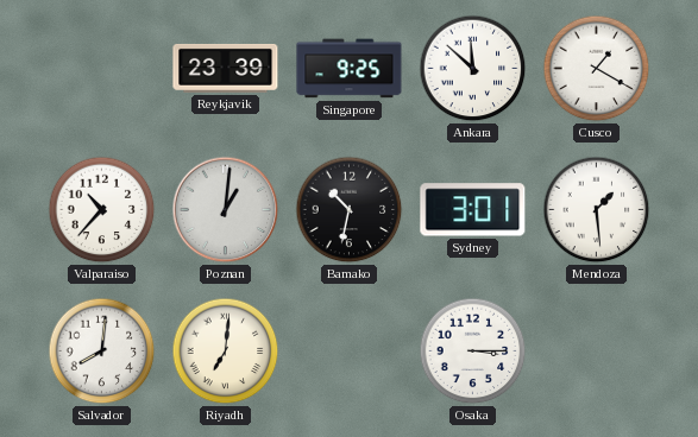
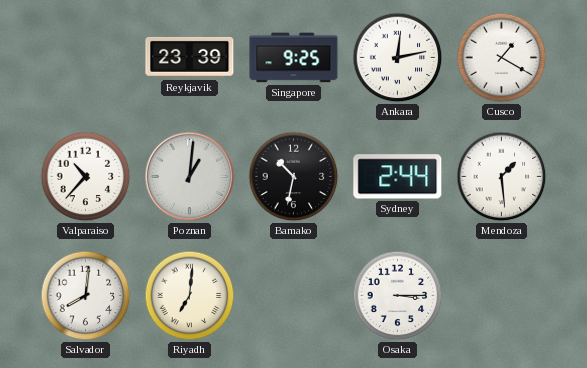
Ankara: 11:52 -> 12:13 (398, 58)
Sydney: 3:01 -> 2:44 (398, 177)
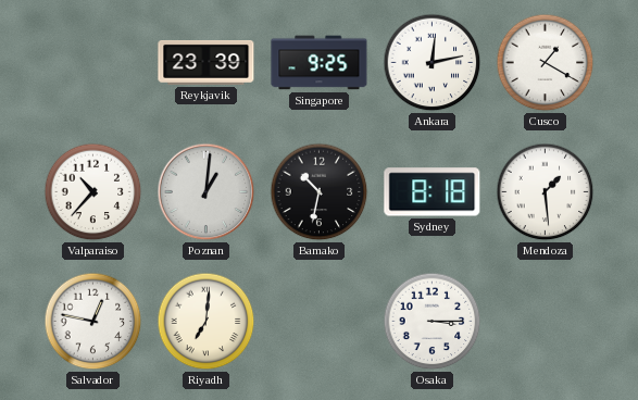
Sydney: 2:44 -> 8:18 (433, 192)
Salvador: 8:01 -> 12:47 (93, 322)
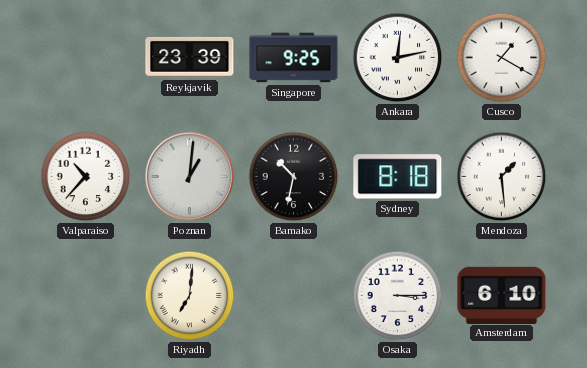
Salvador: 12:47 -> none (93, 322)
Amsterdam: none -> 6:10 (502, 295)
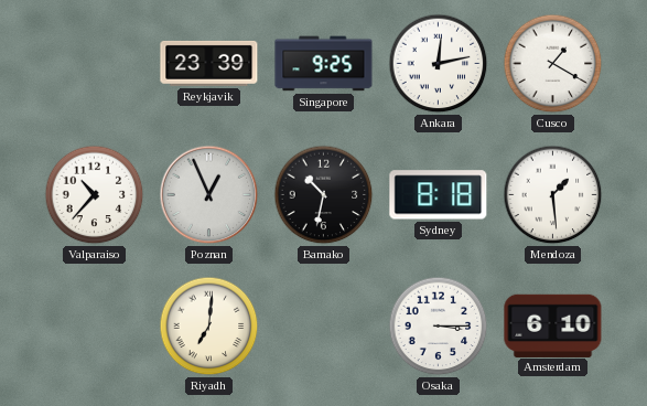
Poznan: 1:01 -> 12:56 (209, 195)
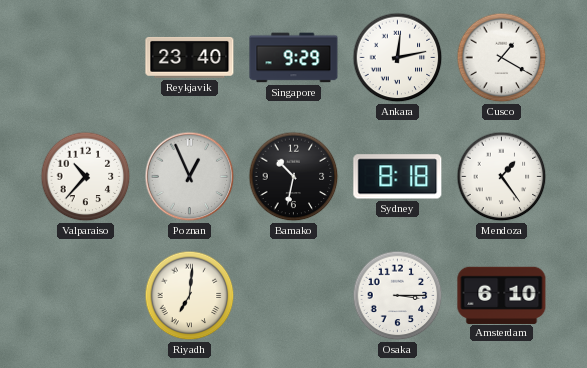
Reykjavik: 23:39 -> 23:40 (190, 57)
Singapore: 9:25 -> 9:29 (294, 58)
Mendoza: 1:29 -> 1:24 (502, 177)
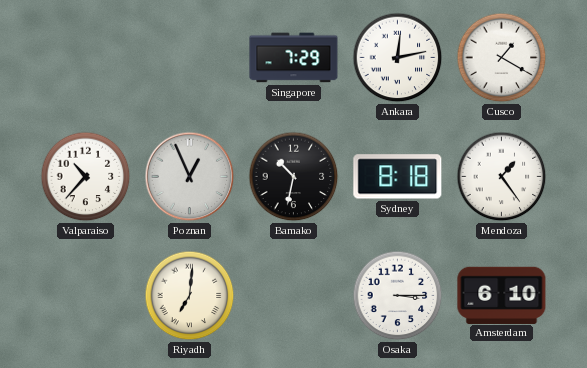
Reykjavik: 23:40 -> none (190, 57)
Singapore: 9:29 -> 7:29 (294, 58)
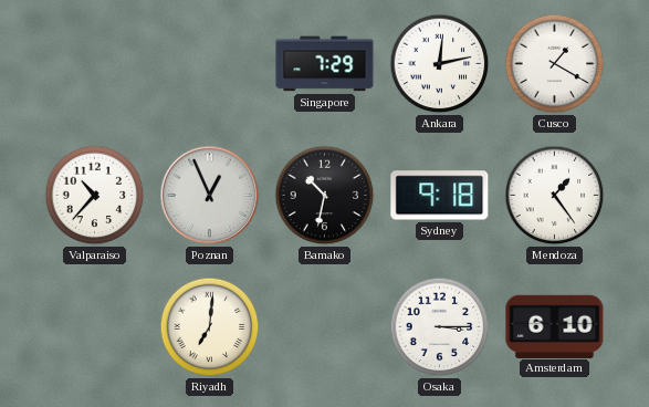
Sydney: 8:18 -> 9:18 (440, 196)
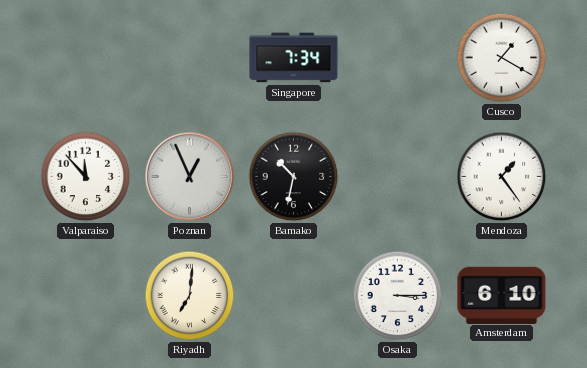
Singapore: 7:29 -> 7:34 (294, 58)
Ankara: 12:13 -> none (440, 64)
Valparaiso: 10:37 -> 11:53 (86, 177)
Sydney: 9:18 -> none (440, 196)
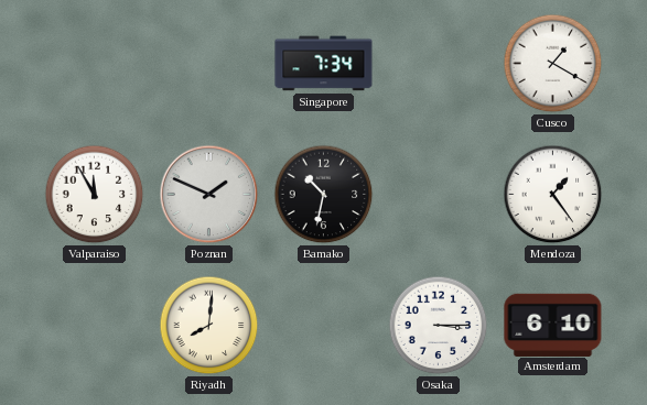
Valparaiso: 11:53 -> 11:55 (95, 195)
Poznan: 12:56 -> 1:49 (209, 195)
Riyadh: 7:01 -> 8:01 (209, 326)
